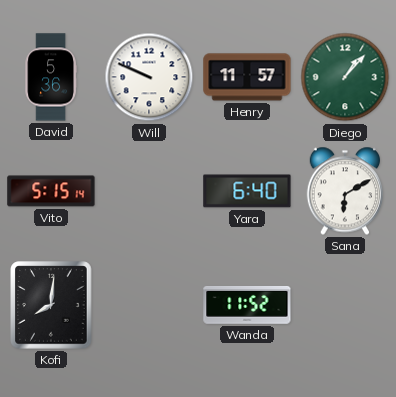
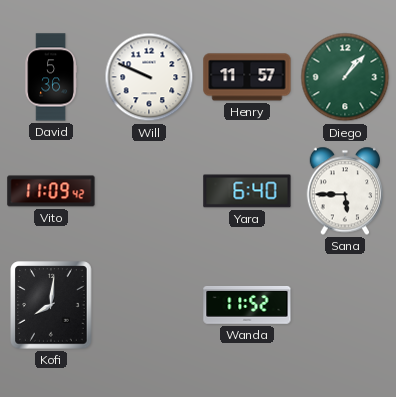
Vito: 5:15 -> 11:09 (51, 191)
Sana: 6:10 -> 5:45 (344, 191)
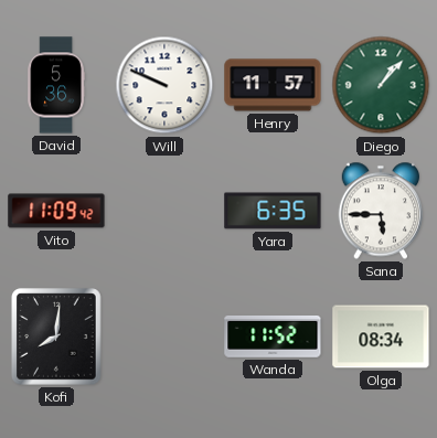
Yara: 6:40 -> 6:35 (273, 211)
Olga: none -> 08:34 (381, 336)
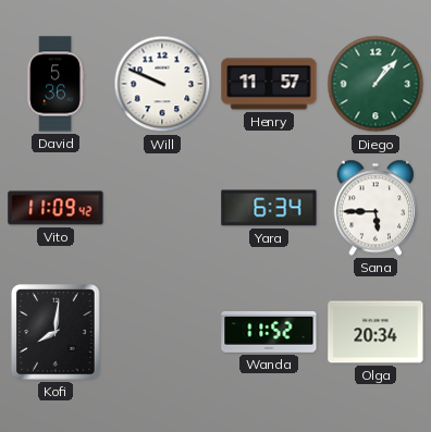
Yara: 6:35 -> 6:34 (269, 208)
Olga: 08:34 -> 20:34 (375, 332)
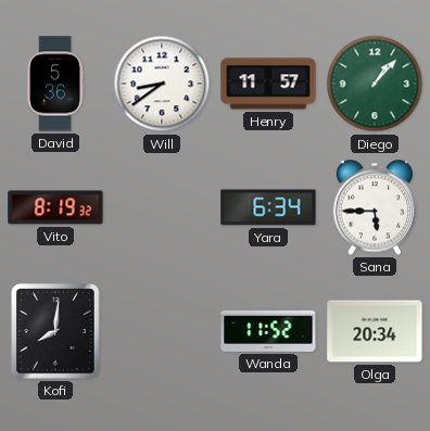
Will: 9:49 -> 8:39 (162, 84)
Vito: 11:09 -> 8:19 (55, 207)
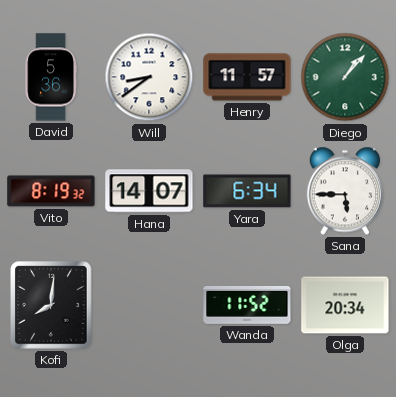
Hana: none -> 14:07 (149, 191)
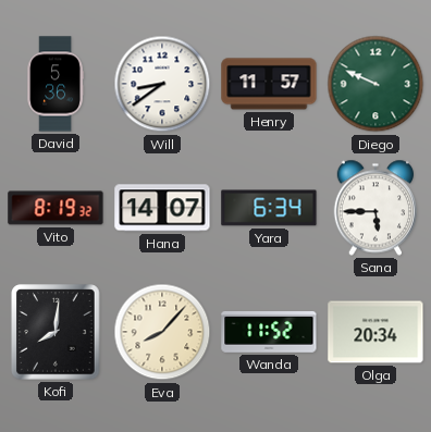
Diego: 1:07 -> 9:49 (375, 84)
Eva: none -> 8:07 (162, 332)
